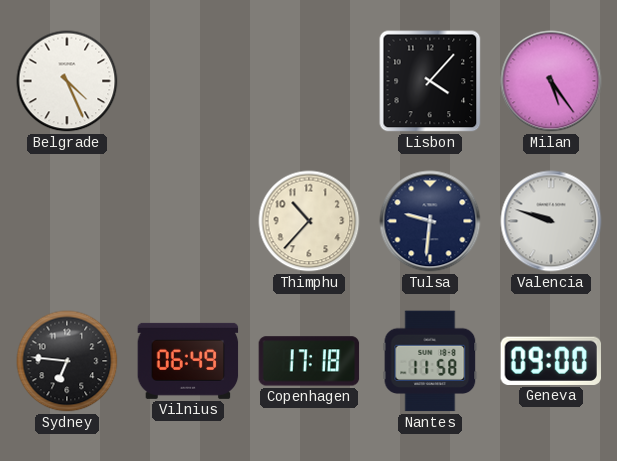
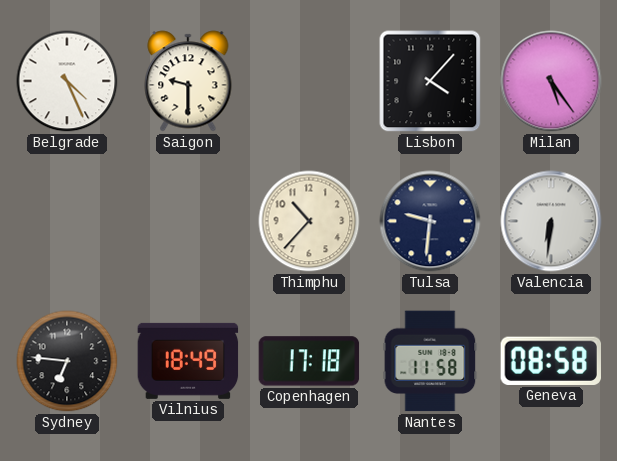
Saigon: none -> 9:30 (188, 81)
Valencia: 9:48 -> 6:31 (551, 221)
Vilnius: 06:49 -> 18:49 (188, 361)
Geneva: 09:00 -> 08:58 (550, 361)
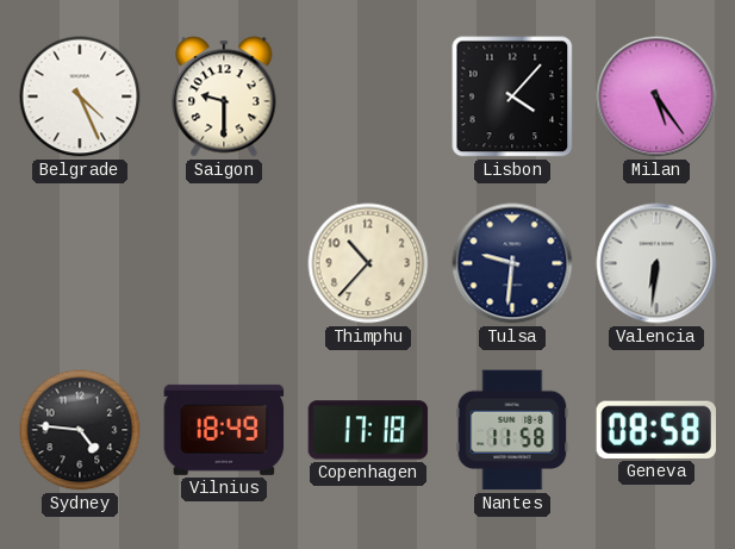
Sydney: 6:46 -> 4:46 (80, 430)
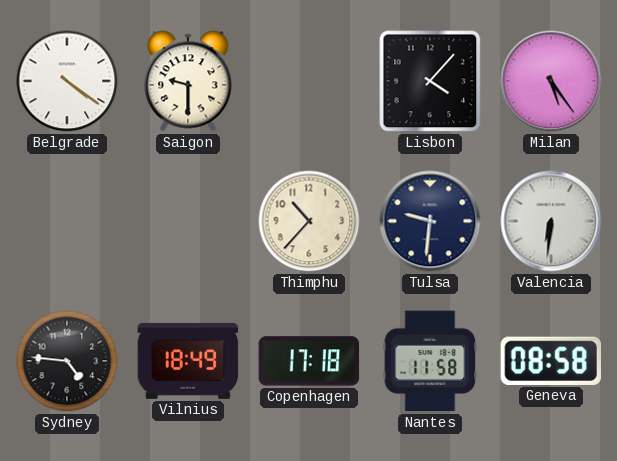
Belgrade: 4:26 -> 4:21 (67, 81)
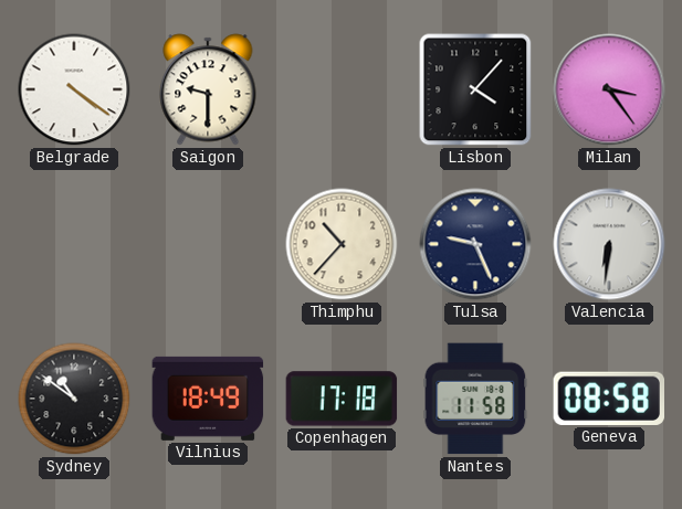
Milan: 5:24 -> 3:24 (609, 89)
Tulsa: 9:31 -> 9:26 (475, 244)
Sydney: 4:46 -> 10:51 (74, 399)
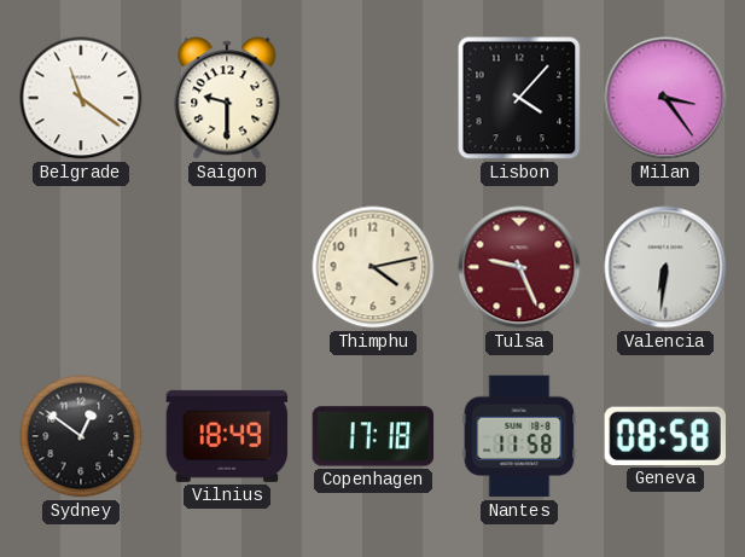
Belgrade: 4:21 -> 11:21 (81, 98)
Thimphu: 10:37 -> 4:13 (373, 267)
Tulsa dial: navy -> burgundy (519, 267)
Sydney: 10:51 -> 12:51 (81, 436)
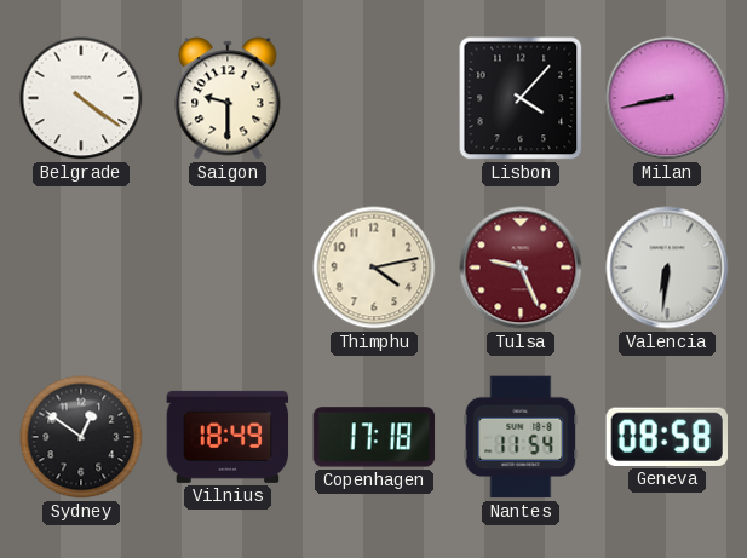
Belgrade: 11:21 -> 4:21 (81, 98)
Milan: 3:24 -> 8:43 (667, 98)
Nantes: 11:58 -> 11:54 (521, 437)
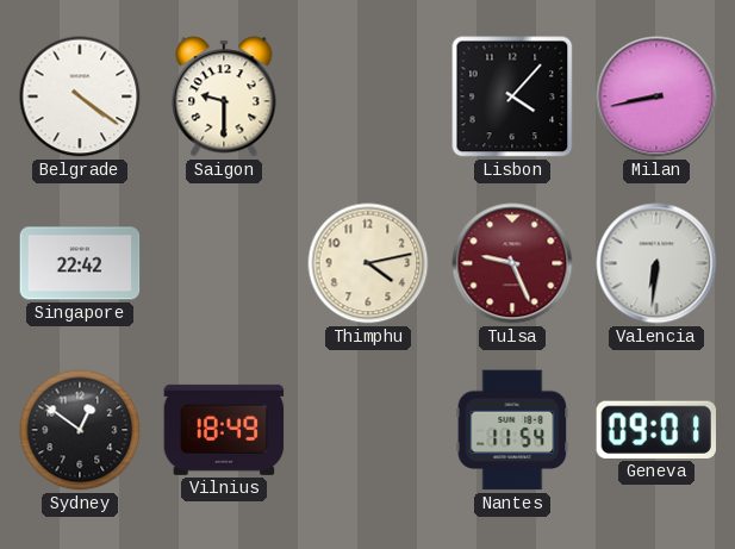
Singapore: none -> 22:42 (80, 263)
Copenhagen: 17:18 -> none (374, 437)
Geneva: 08:58 -> 09:01 (655, 430)
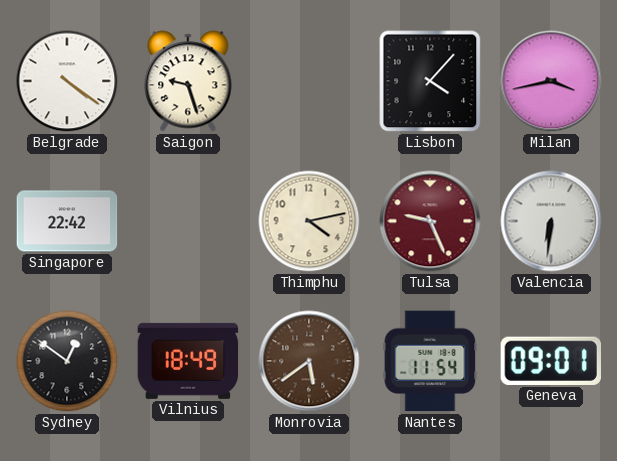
Saigon: 9:30 -> 9:27 (188, 81)
Milan: 8:43 -> 3:43 (551, 81)
Monrovia: none -> 5:39 (309, 361)
